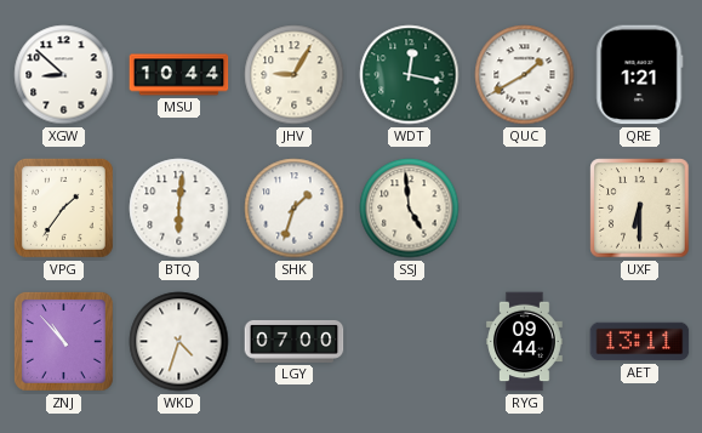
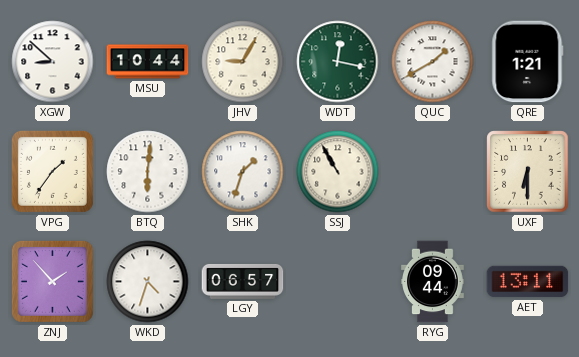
SSJ: 4:59 -> 10:55 (338, 172)
ZNJ: 10:53 -> 1:53 (52, 281)
LGY: 07:00 -> 06:57 (243, 281)
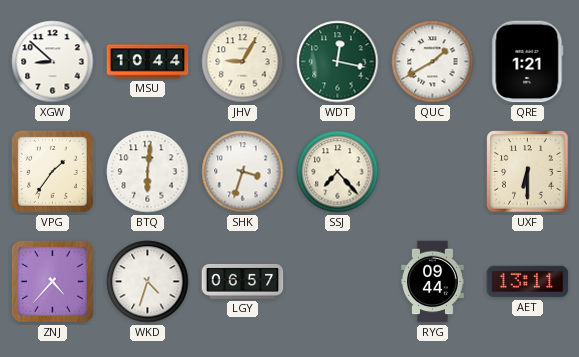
SHK: 1:33 -> 3:33 (243, 172)
SSJ: 10:55 -> 7:23 (338, 172)
ZNJ: 1:53 -> 4:37 (52, 281)
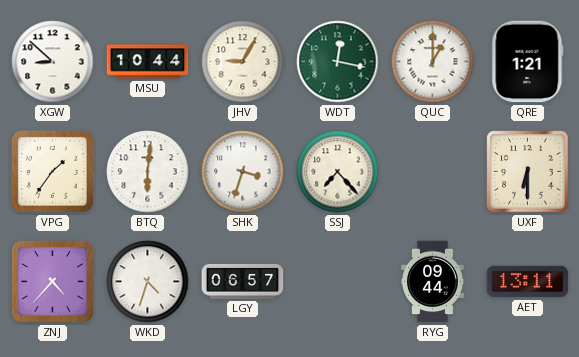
QUC: 1:40 -> 1:00 (433, 62)
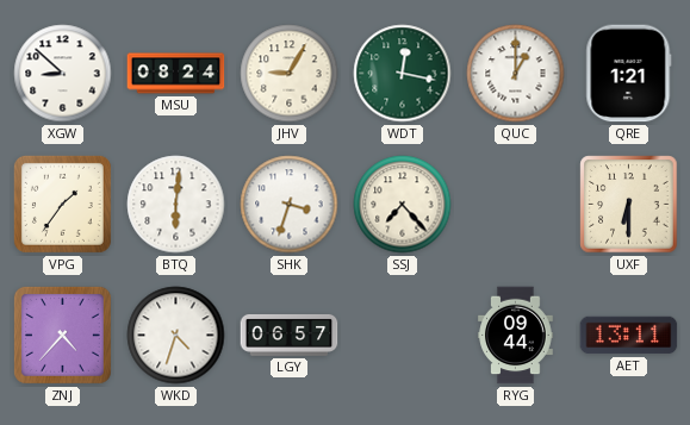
MSU: 10:44 -> 08:24 (176, 74)
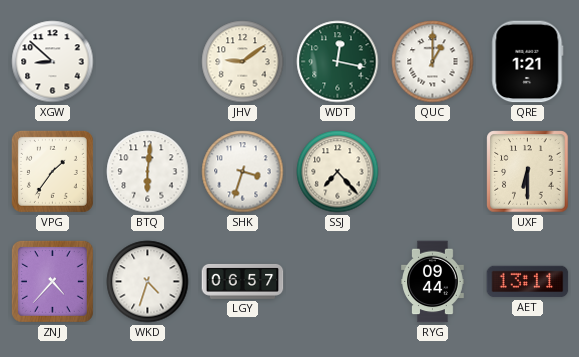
MSU: 08:24 -> none (176, 74)
JHV: 9:05 -> 9:09 (243, 62)
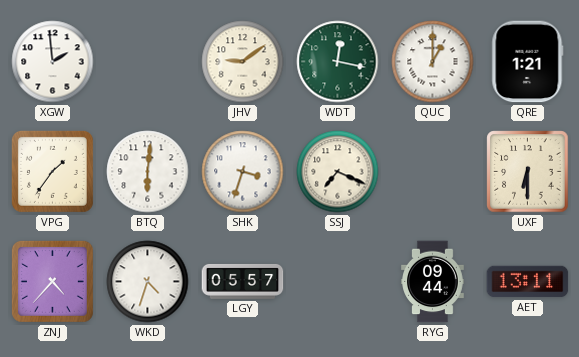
XGW: 8:52 -> 1:59 (53, 62)
SSJ: 7:23 -> 7:19 (338, 172)
LGY: 06:57 -> 05:57 (243, 281)
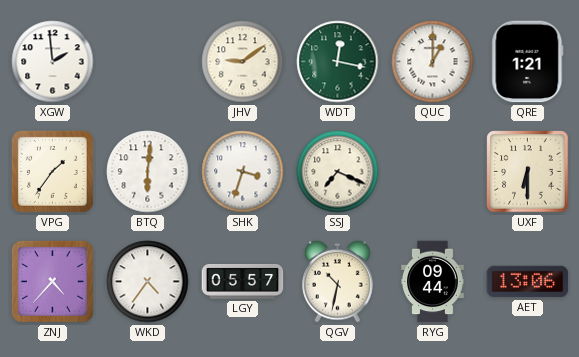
WKD: 4:33 -> 4:36 (148, 282)
QGV: none -> 10:32 (338, 281)
AET: 13:11 -> 13:06 (528, 282)
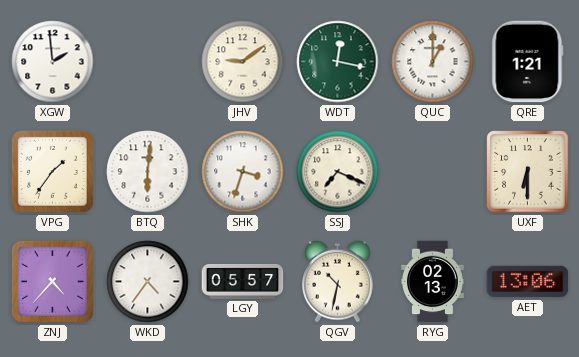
RYG: 09:44 -> 02:13 (433, 282)
